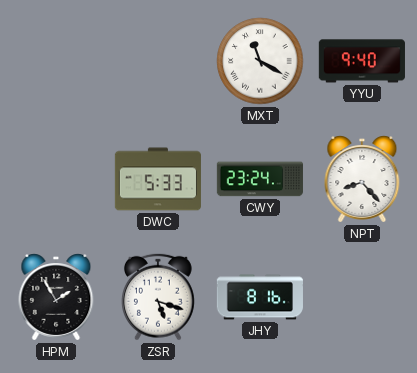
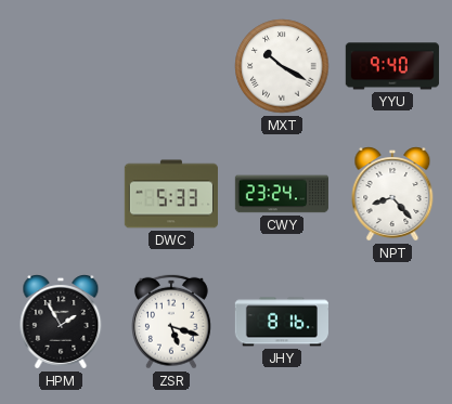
MXT: 11:20 -> 10:20 (282, 66)
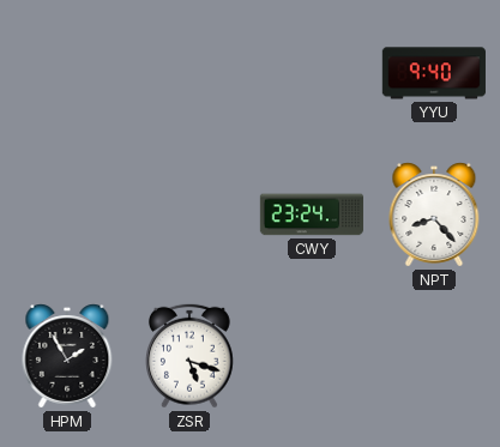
MXT: 10:20 -> none (282, 66)
DWC: 5:33 -> none (171, 194)
JHY: 8:16 -> none (282, 322)
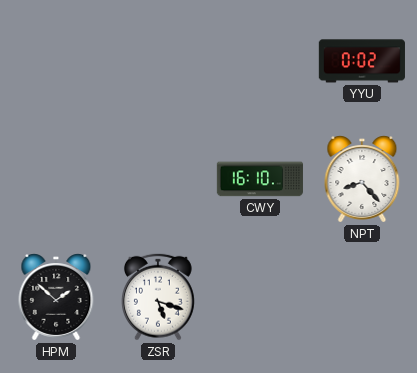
YYU: 9:40 -> 0:02 (362, 61)
CWY: 23:24 -> 16:10 (259, 179)
HPM: 1:55 -> 1:52 (56, 297)
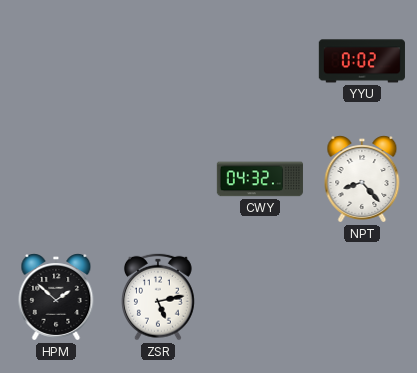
CWY: 16:10 -> 04:32 (259, 179)
ZSR: 5:18 -> 5:13 (159, 297)
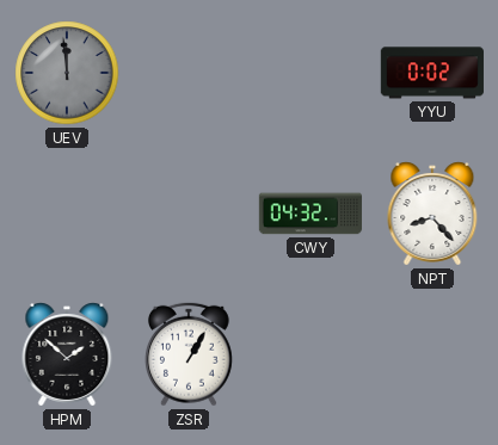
UEV: none -> 11:59 (67, 73)
ZSR: 5:13 -> 1:05 (190, 354)
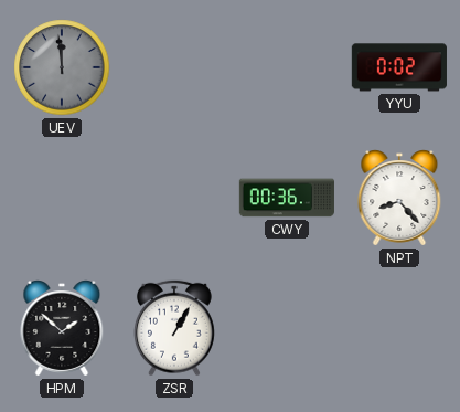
CWY: 04:32 -> 00:36 (286, 198)
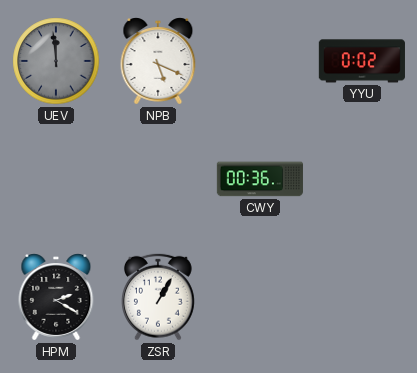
NPB: none -> 5:19 (158, 61)
NPT: 8:23 -> none (399, 198)
HPM: 1:52 -> 2:20 (56, 297)
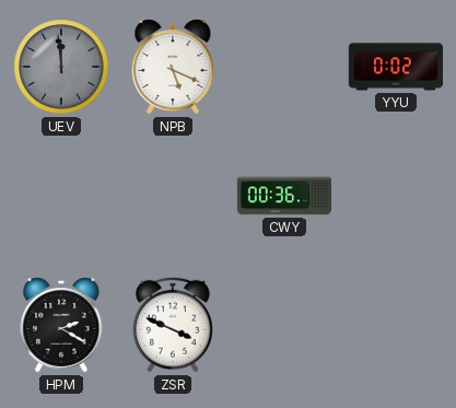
ZSR: 1:05 -> 3:49 (174, 325)
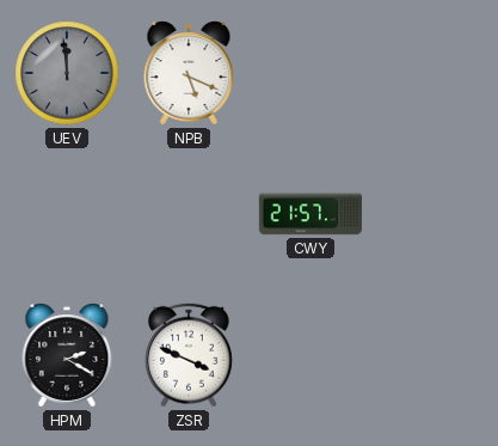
YYU: 0:02 -> none (396, 67)
CWY: 00:36 -> 21:57 (309, 214)
